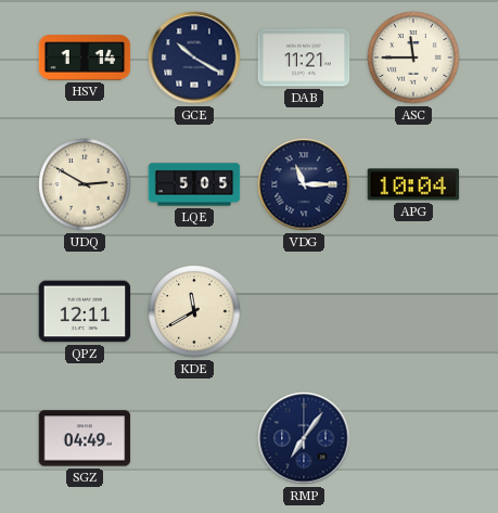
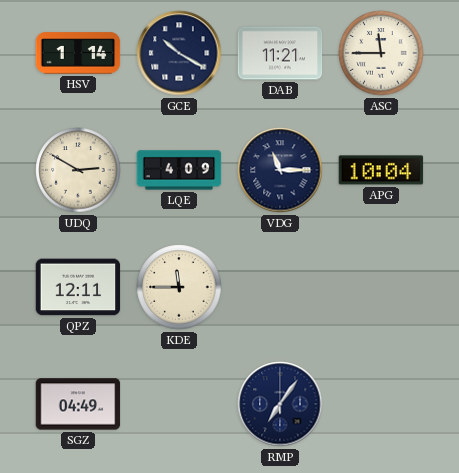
LQE: 5:05 -> 4:09 (179, 170)
KDE: 11:40 -> 11:45 (179, 287)
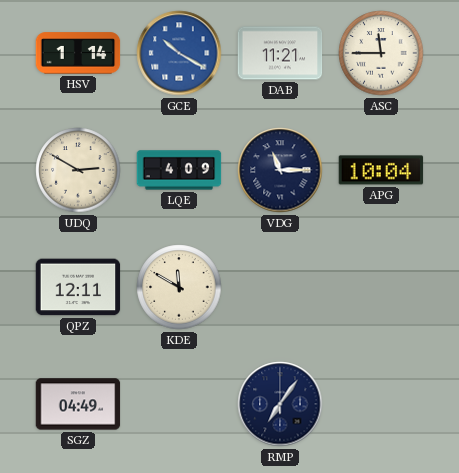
GCE dial: navy -> blue (179, 53)
KDE: 11:45 -> 11:50 (179, 287)
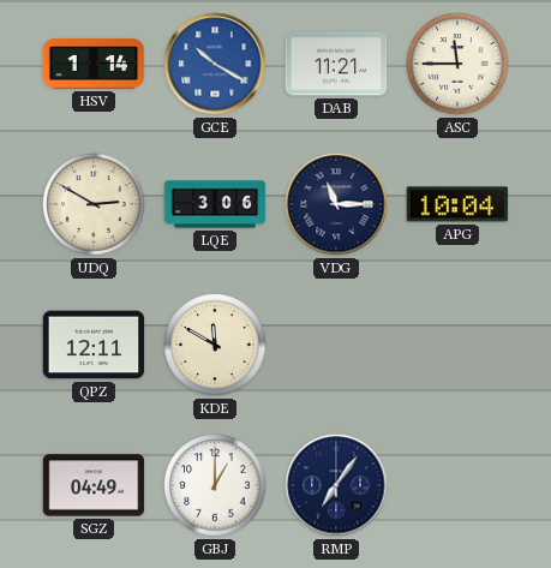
LQE: 4:09 -> 3:06 (215, 204)
GBJ: none -> 1:00 (215, 485)
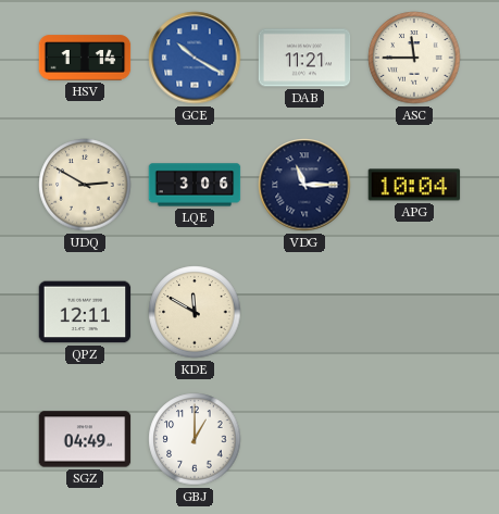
RMP: 7:06 -> none (336, 485)
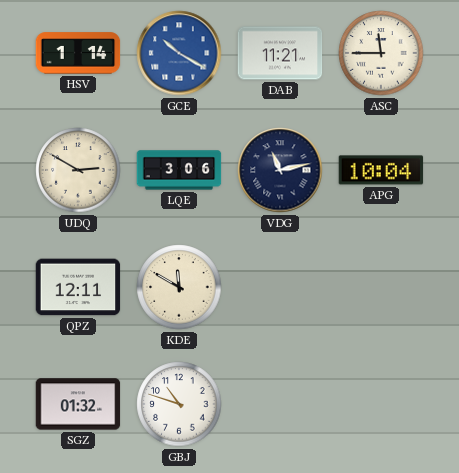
VDG: 11:15 -> 11:13 (280, 170)
SGZ: 04:49 -> 01:32 (78, 404)
GBJ: 1:00 -> 10:48 (179, 404)
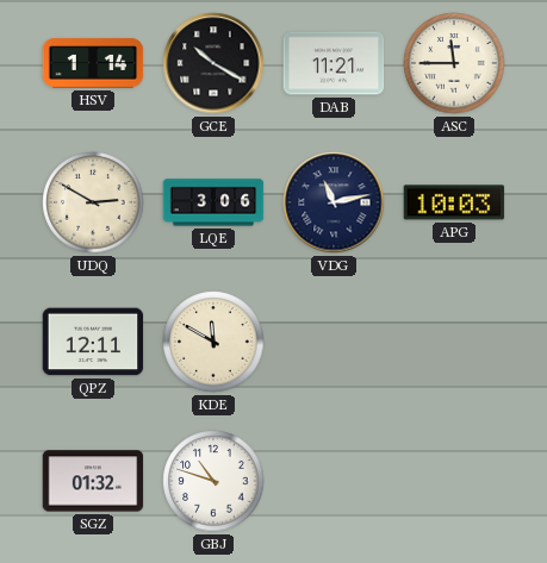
GCE dial: blue -> black (213, 63)
APG: 10:04 -> 10:03 (454, 202)
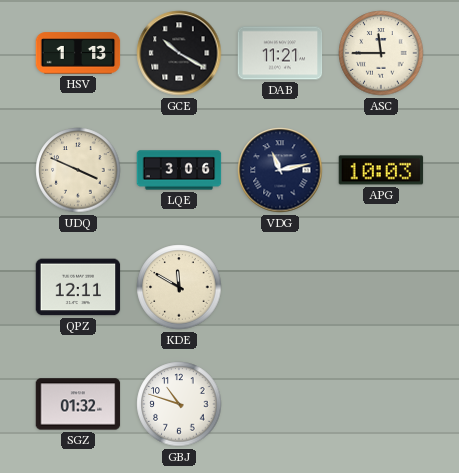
HSV: 1:14 -> 1:13 (78, 53)
UDQ: 2:50 -> 3:49 (78, 170)
